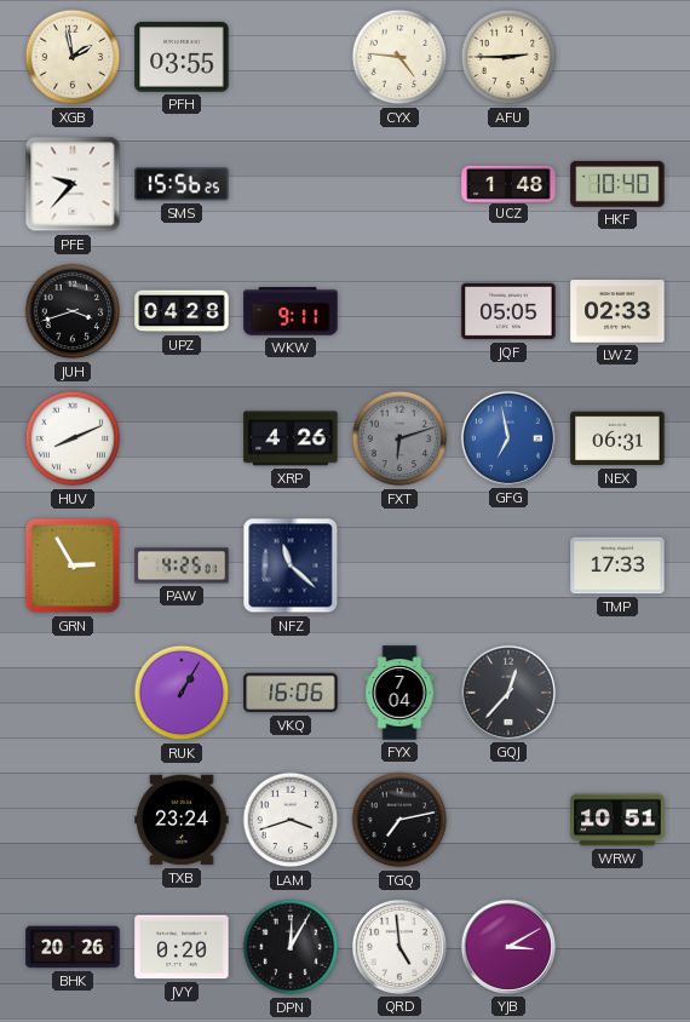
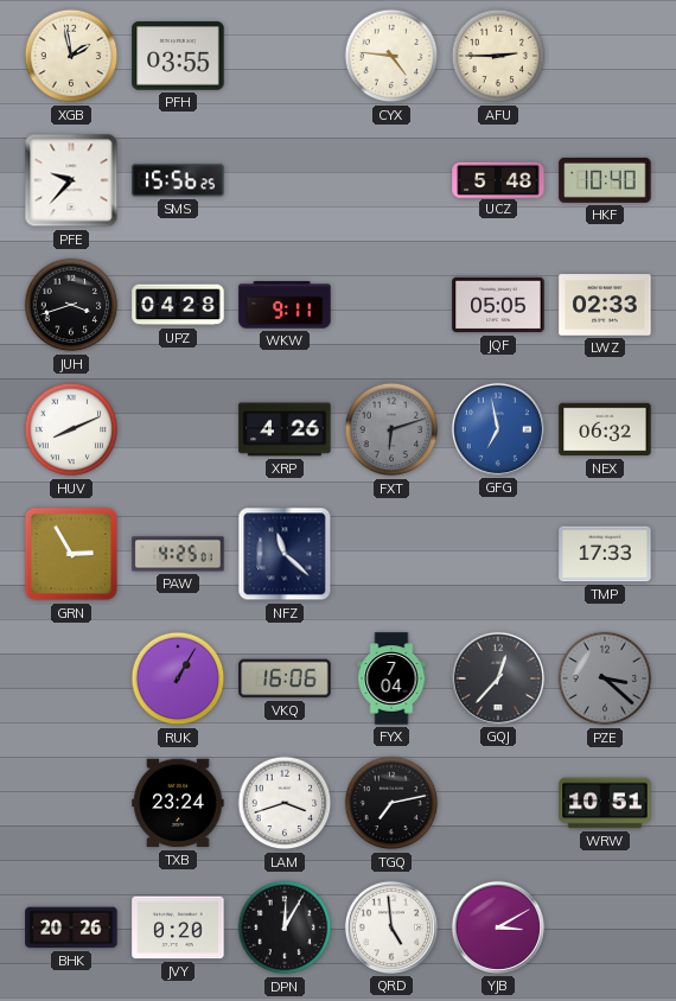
UCZ: 1:48 -> 5:48 (498, 179)
NEX: 06:31 -> 06:32 (605, 429)
PZE: none -> 3:22 (605, 678)
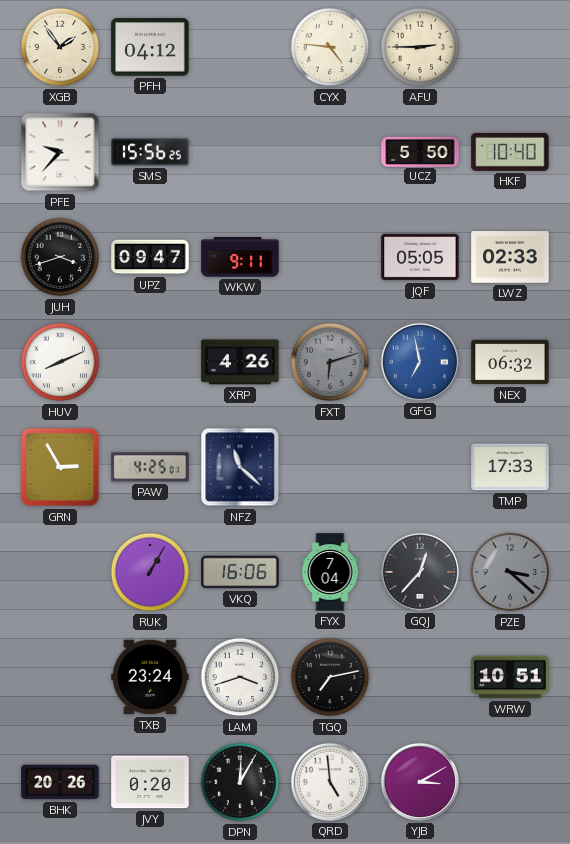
XGB: 1:58 -> 1:54 (60, 47)
PFH: 03:55 -> 04:12 (150, 47)
UCZ: 5:48 -> 5:50 (420, 151)
UPZ: 04:28 -> 09:47 (150, 257)
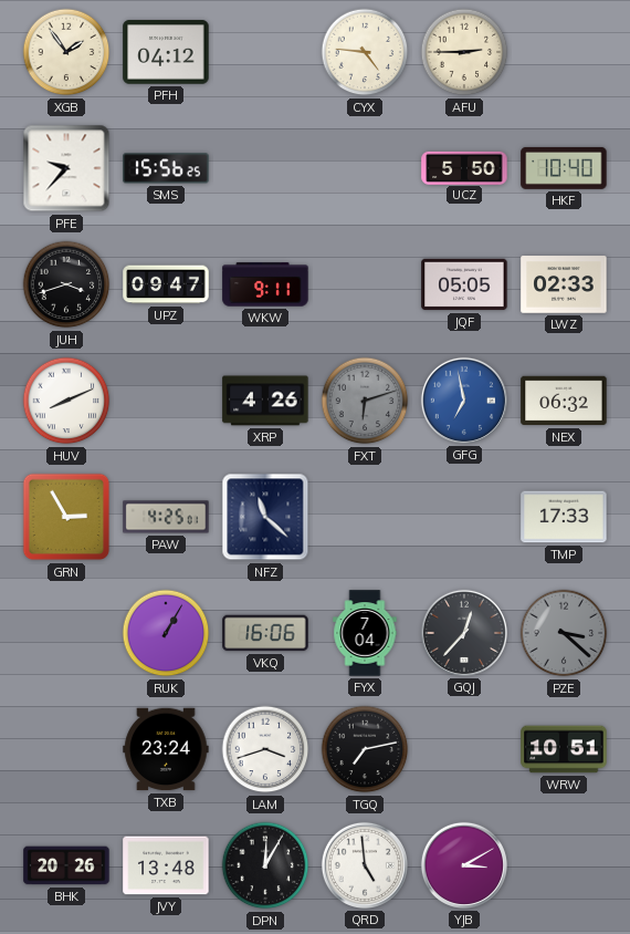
JVY: 0:20 -> 13:48 (166, 865)
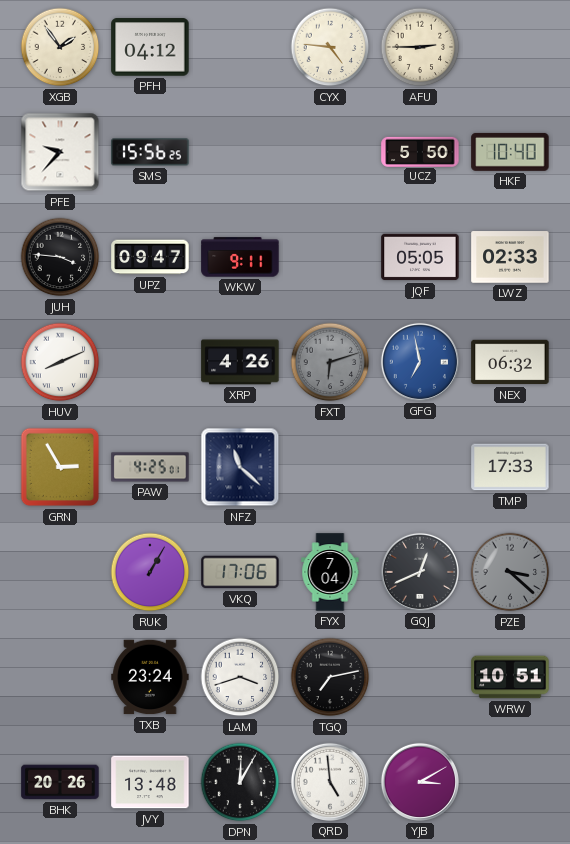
JUH: 3:42 -> 3:46 (60, 257)
VKQ: 16:06 -> 17:06 (240, 572)
GQJ: 12:37 -> 12:41 (420, 572)
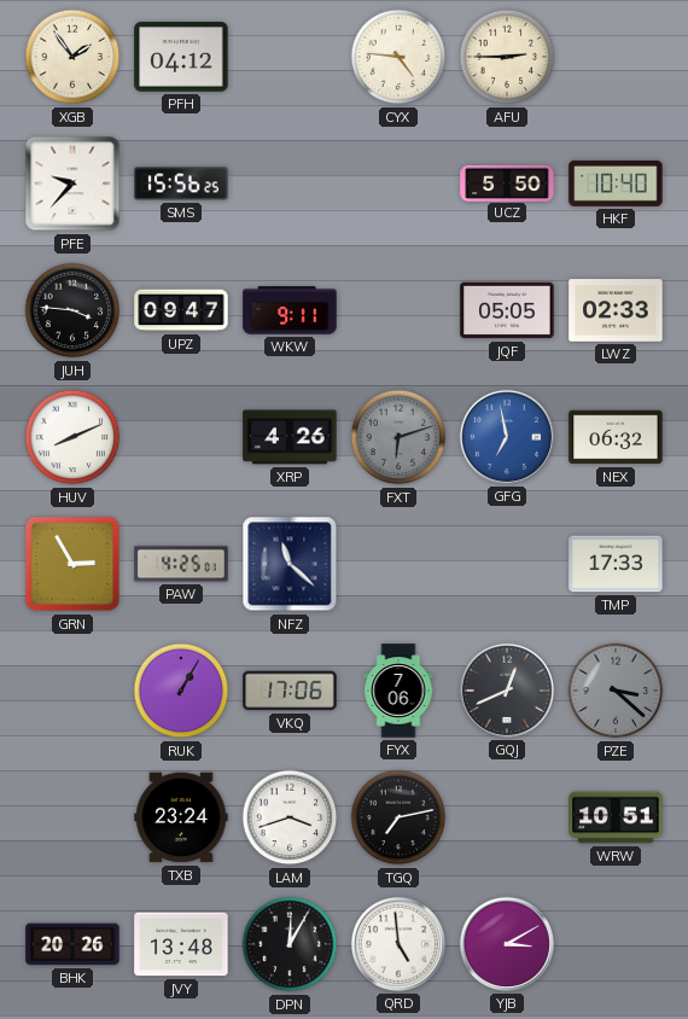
FYX: 7:04 -> 7:06 (398, 691)
